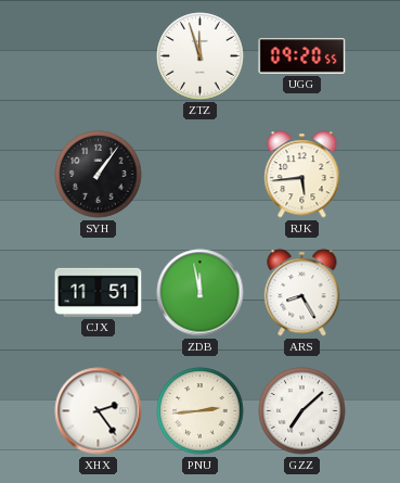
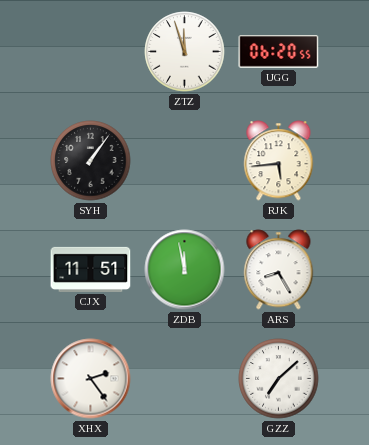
UGG: 09:20 -> 06:20 (279, 52)
PNU: 2:44 -> none (201, 411)
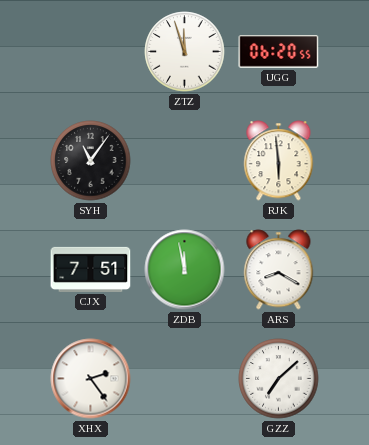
SYH: 1:06 -> 11:06 (91, 161)
RJK: 5:44 -> 5:59 (279, 161)
CJX: 11:51 -> 7:51 (91, 269)
ARS: 8:25 -> 8:20 (279, 270)
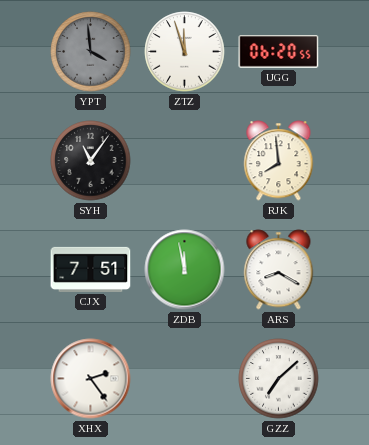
YPT: none -> 3:59 (91, 52)
RJK: 5:59 -> 7:59 (279, 161)
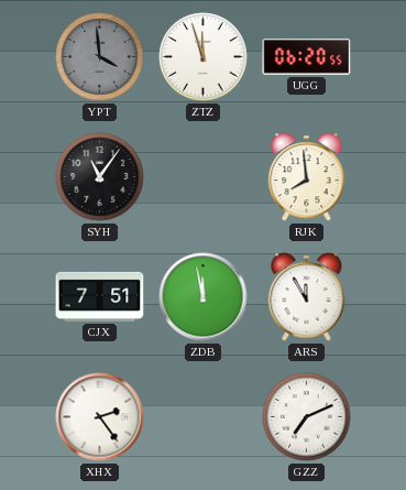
ARS: 8:20 -> 11:55 (307, 297)
GZZ: 7:08 -> 7:11 (307, 417)
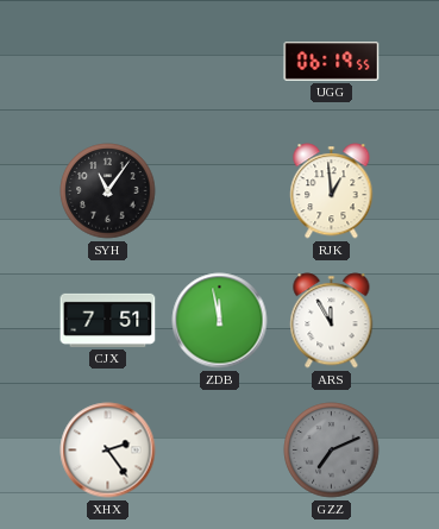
YPT: 3:59 -> none (100, 57)
ZTZ: 11:57 -> none (204, 57)
UGG: 06:20 -> 06:19 (332, 62)
RJK: 7:59 -> 12:59 (332, 191)
GZZ dial: white -> grey (332, 451)
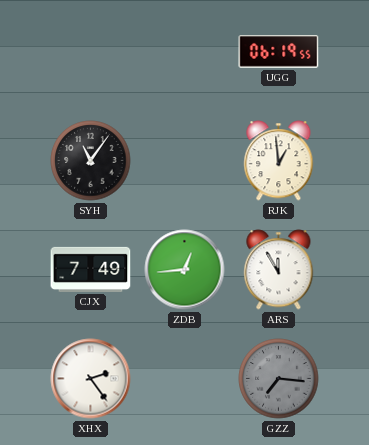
CJX: 7:51 -> 7:49 (91, 269)
ZDB: 11:58 -> 12:44 (185, 270)
GZZ: 7:11 -> 7:16 (279, 379)
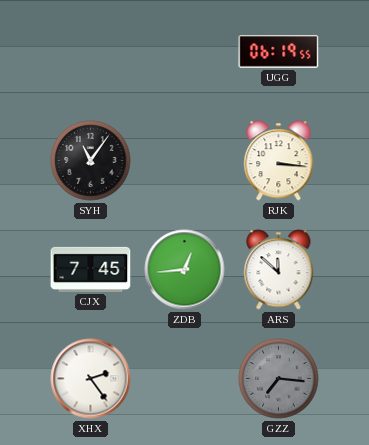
RJK: 12:59 -> 3:16 (279, 161)
CJX: 7:49 -> 7:45 (91, 269)
ARS: 11:55 -> 11:52 (279, 270)
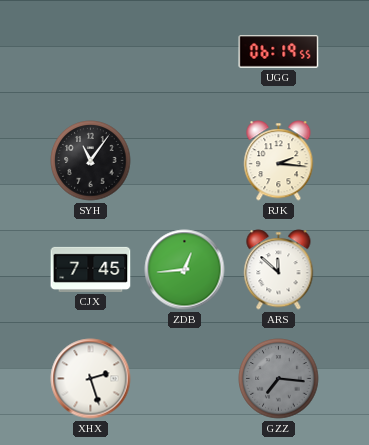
RJK: 3:16 -> 2:16 (279, 161)
XHX: 2:24 -> 2:27 (91, 379)
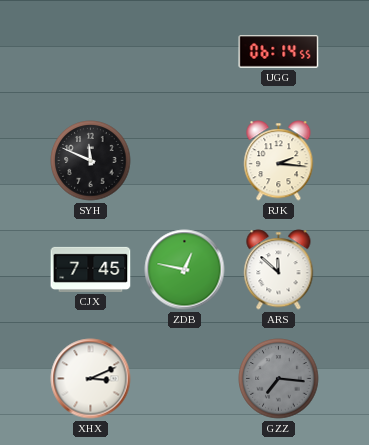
UGG: 06:19 -> 06:14 (279, 52)
SYH: 11:06 -> 11:49 (91, 161)
ZDB: 12:44 -> 12:47 (185, 270)
XHX: 2:27 -> 3:11 (91, 379)
